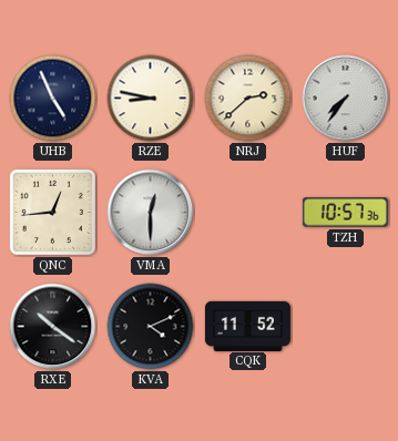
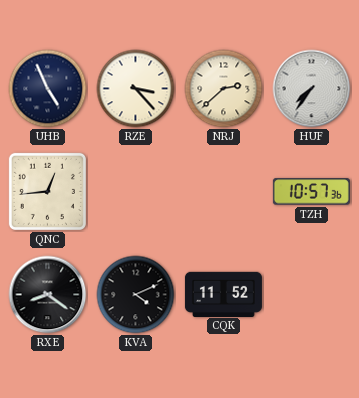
RZE: 8:47 -> 3:23 (136, 89)
VMA: 12:30 -> none (151, 213)
RXE: 10:21 -> 8:21 (48, 295)
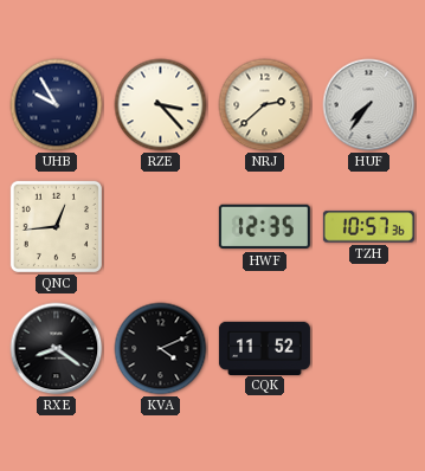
UHB: 4:56 -> 9:55 (57, 105)
HWF: none -> 12:35 (264, 227)
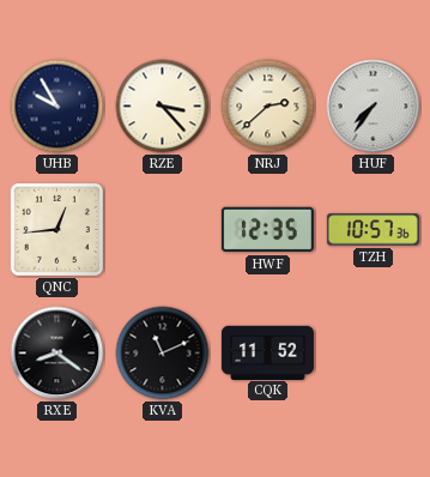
KVA: 4:11 -> 11:11 (163, 354)
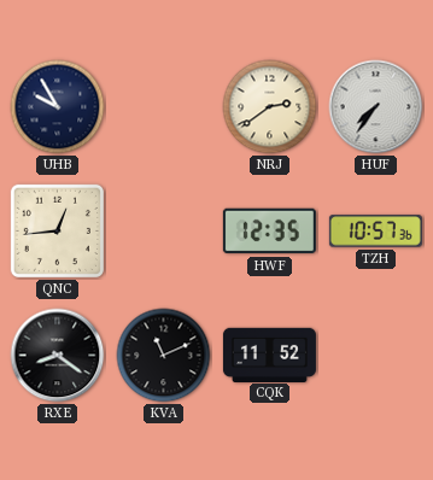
RZE: 3:23 -> none (163, 107)
NRJ: 2:38 -> 2:39 (270, 107)
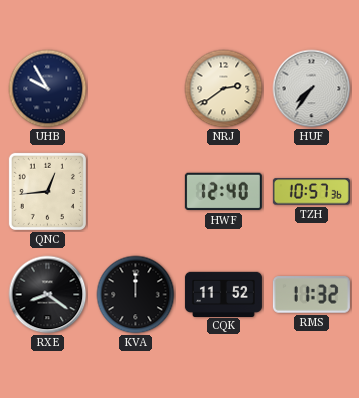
HWF: 12:35 -> 12:40 (223, 192)
KVA: 11:11 -> 12:00 (136, 295)
RMS: none -> 11:32 (311, 295)
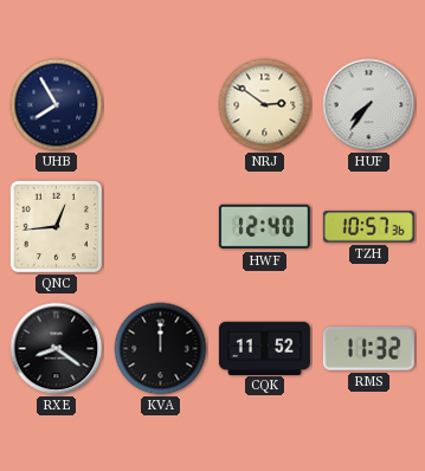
UHB: 9:55 -> 7:55 (57, 105)
NRJ: 2:39 -> 2:51 (265, 105)
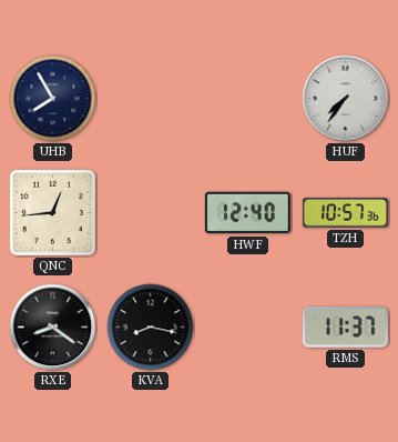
NRJ: 2:51 -> none (265, 105)
KVA: 12:00 -> 8:17 (151, 328)
CQK: 11:52 -> none (264, 348)
RMS: 11:32 -> 11:37 (345, 328)
